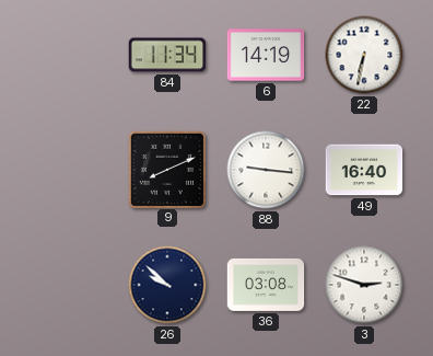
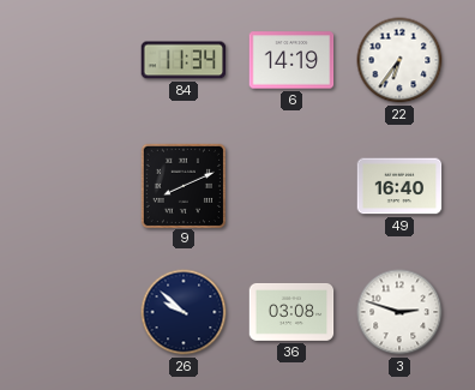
22: 6:32 -> 6:36 (399, 60)
88: 9:16 -> none (266, 170)
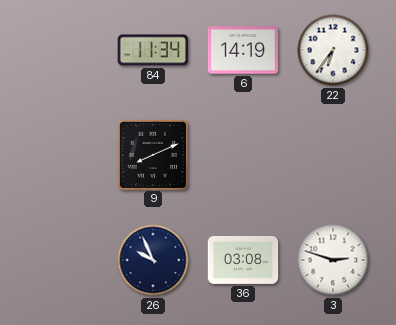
49: 16:40 -> none (399, 186)
26: 9:52 -> 9:56 (153, 260)
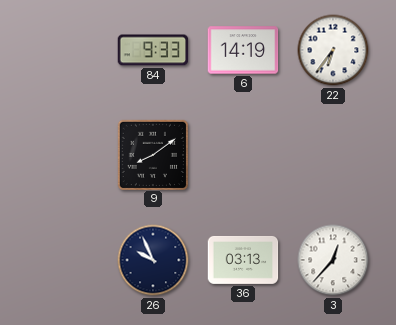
84: 11:34 -> 9:33 (153, 50)
9: 8:11 -> 8:09 (152, 154)
36: 03:08 -> 03:13 (243, 260)
3: 2:48 -> 12:37 (333, 260)
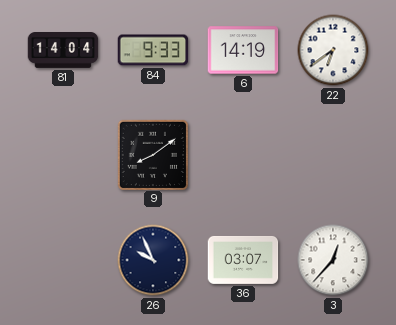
81: none -> 14:04 (63, 51)
22: 6:36 -> 6:39 (333, 50)
36: 03:13 -> 03:07 (243, 260)
